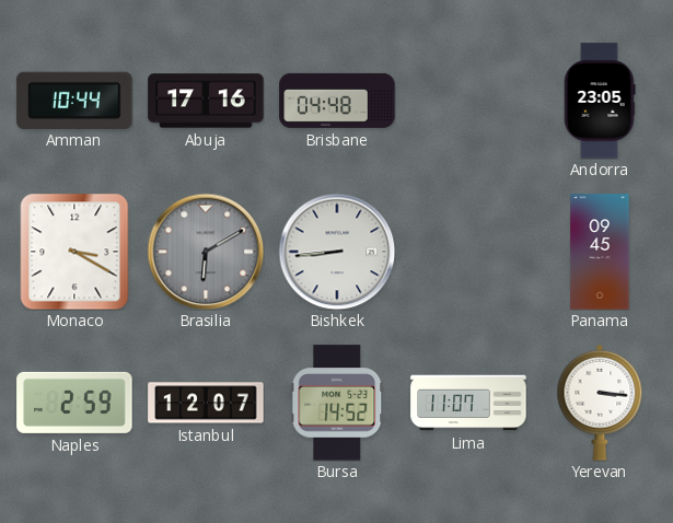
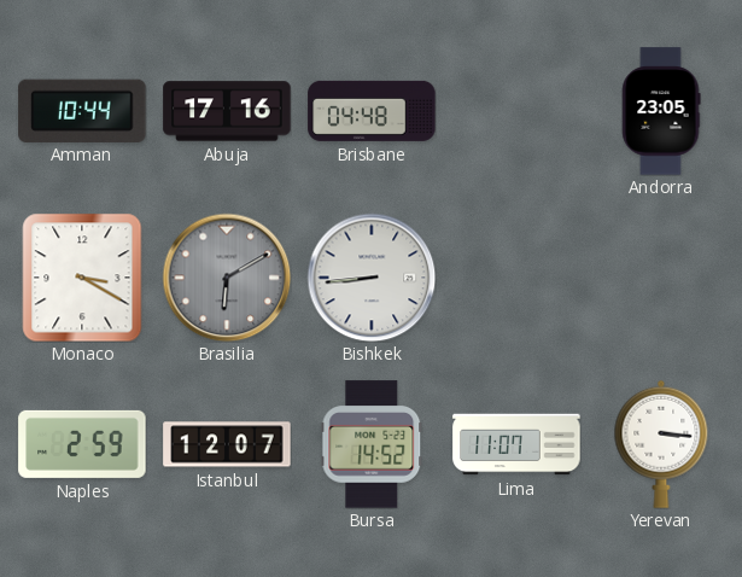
Panama: 09:45 -> none (600, 252)
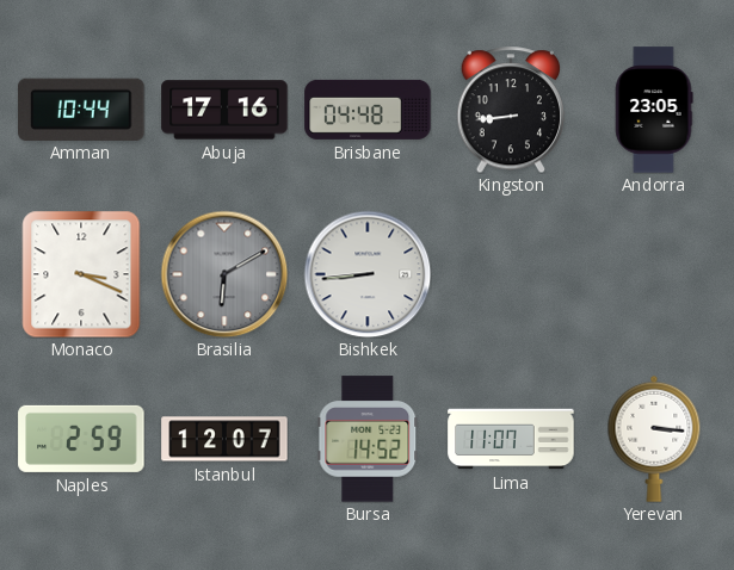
Kingston: none -> 8:44 (511, 110)
Monaco: 3:20 -> 3:19 (81, 274)
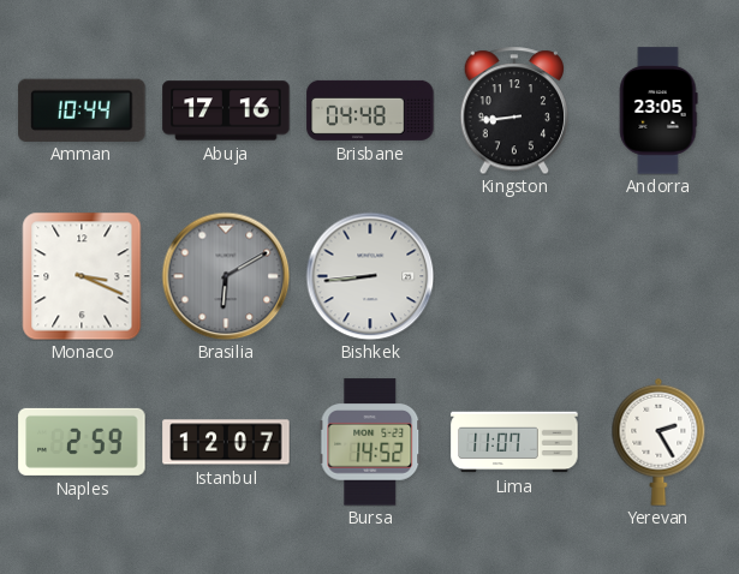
Yerevan: 3:16 -> 2:25 (658, 442)
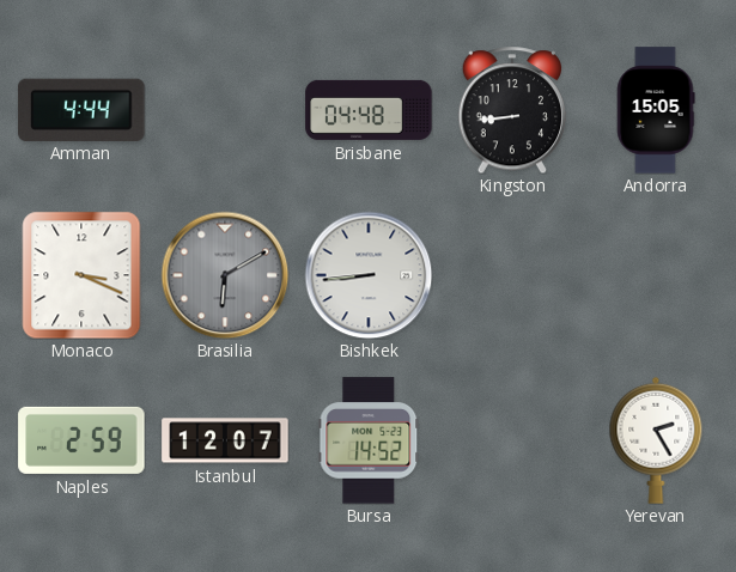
Amman: 10:44 -> 4:44 (81, 109)
Abuja: 17:16 -> none (226, 110)
Andorra: 23:05 -> 15:05 (656, 110)
Lima: 11:07 -> none (514, 442)
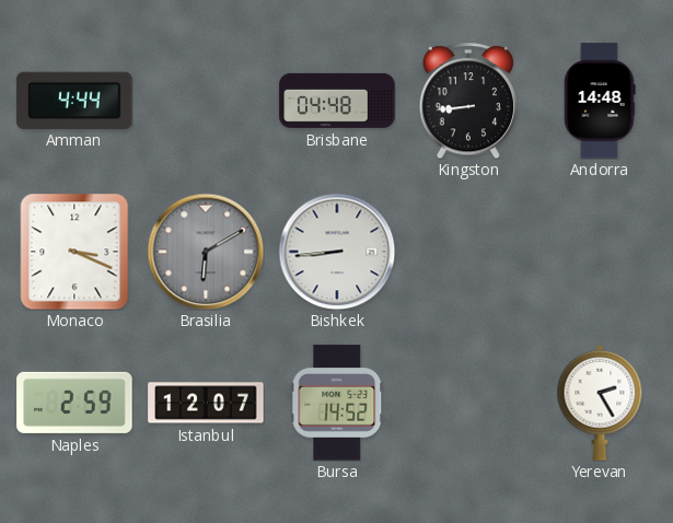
Andorra: 15:05 -> 14:48 (600, 101)
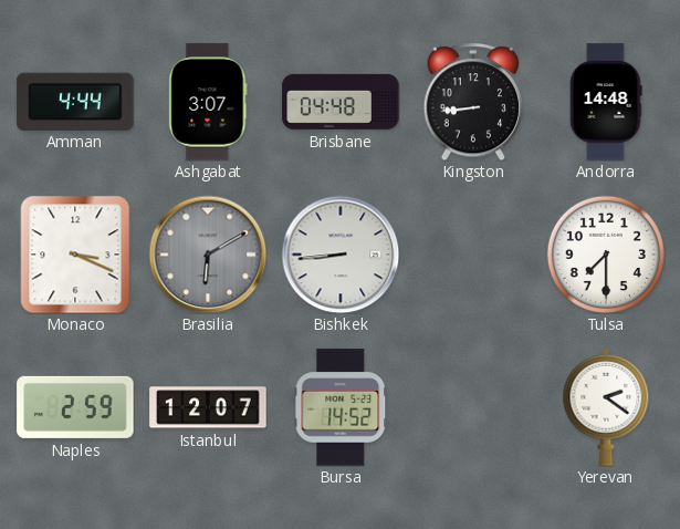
Ashgabat: none -> 3:07 (208, 102)
Tulsa: none -> 7:30 (606, 255)
Yerevan: 2:25 -> 2:21 (606, 407)
